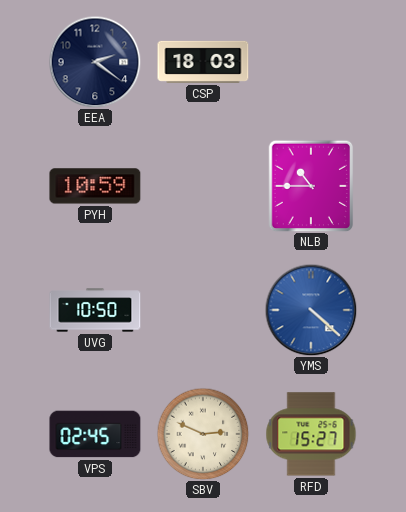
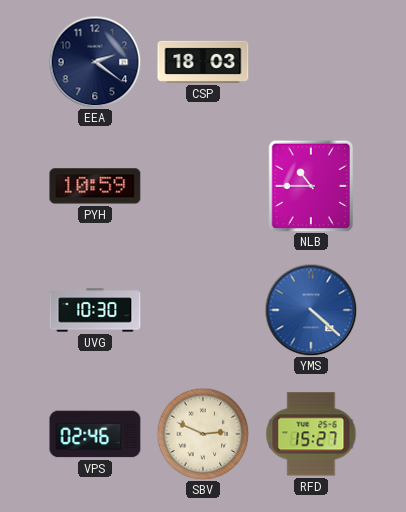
UVG: 10:50 -> 10:30 (95, 310)
VPS: 02:45 -> 02:46 (95, 434)
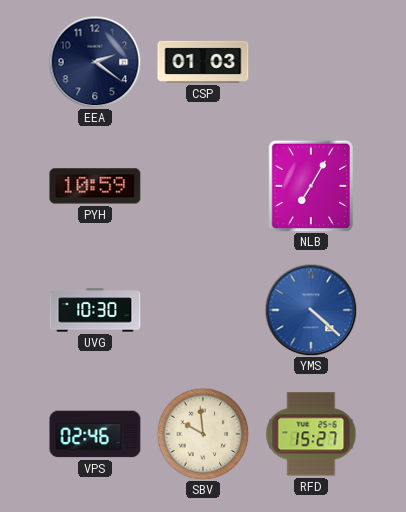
CSP: 18:03 -> 01:03 (203, 62)
NLB: 10:45 -> 7:05 (311, 186)
SBV: 2:49 -> 9:59 (203, 434)
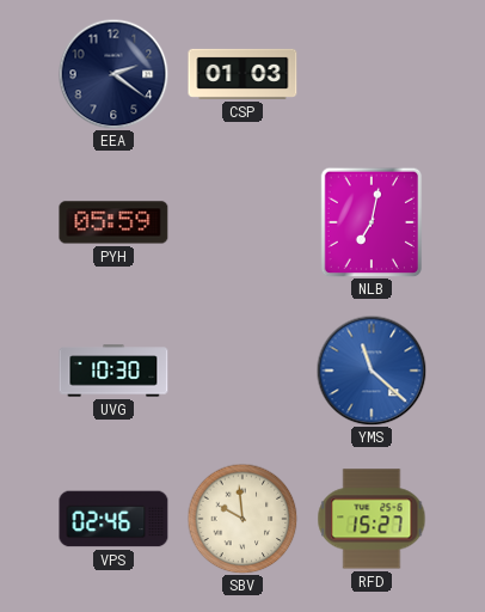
PYH: 10:59 -> 05:59 (113, 222)
NLB: 7:05 -> 7:02 (372, 222)
YMS: 4:22 -> 11:22 (372, 371)
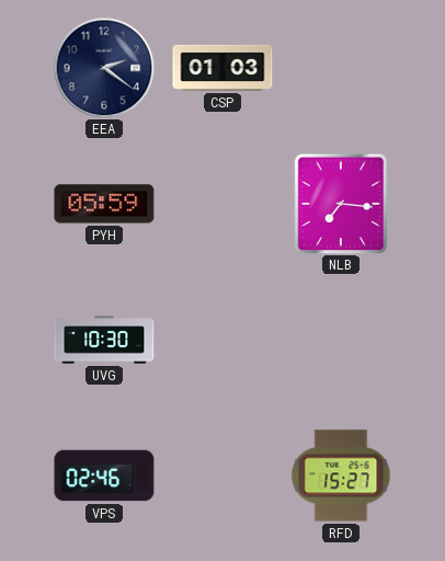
NLB: 7:02 -> 7:16 (341, 204)
YMS: 11:22 -> none (372, 371)
SBV: 9:59 -> none (242, 519)
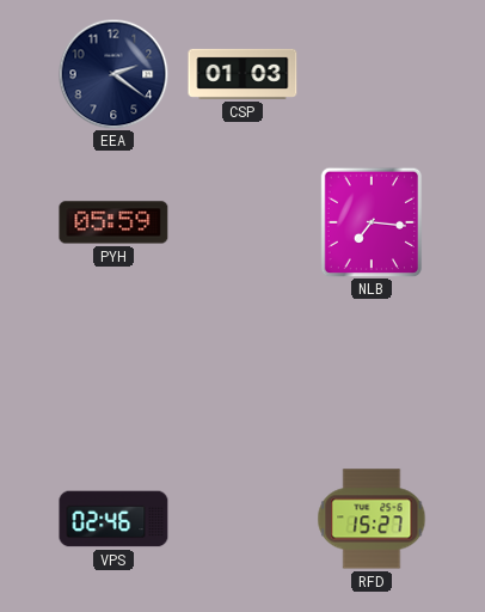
UVG: 10:30 -> none (104, 340)
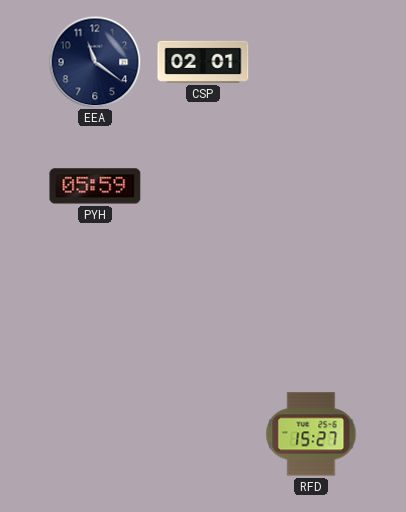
EEA: 2:21 -> 11:21 (95, 62)
CSP: 01:03 -> 02:01 (203, 62)
NLB: 7:16 -> none (372, 222)
VPS: 02:46 -> none (113, 519)
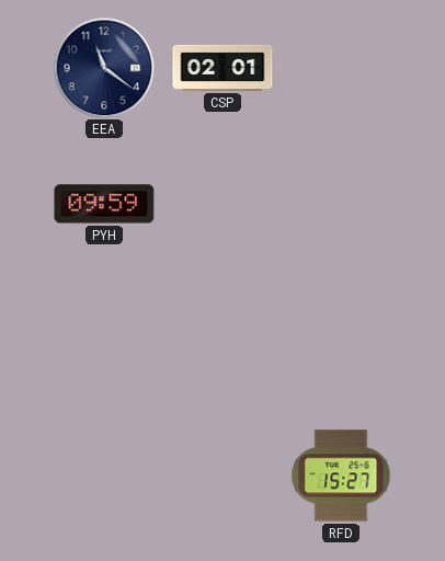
PYH: 05:59 -> 09:59 (104, 204)
